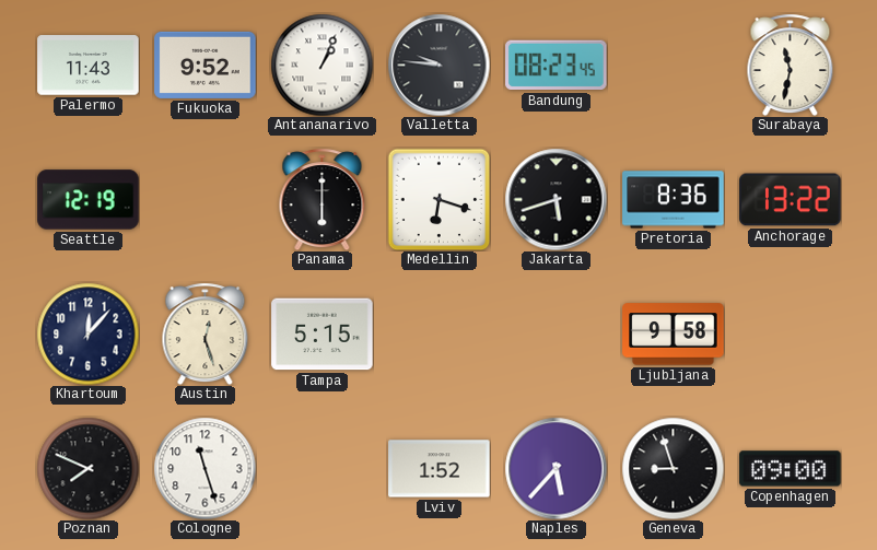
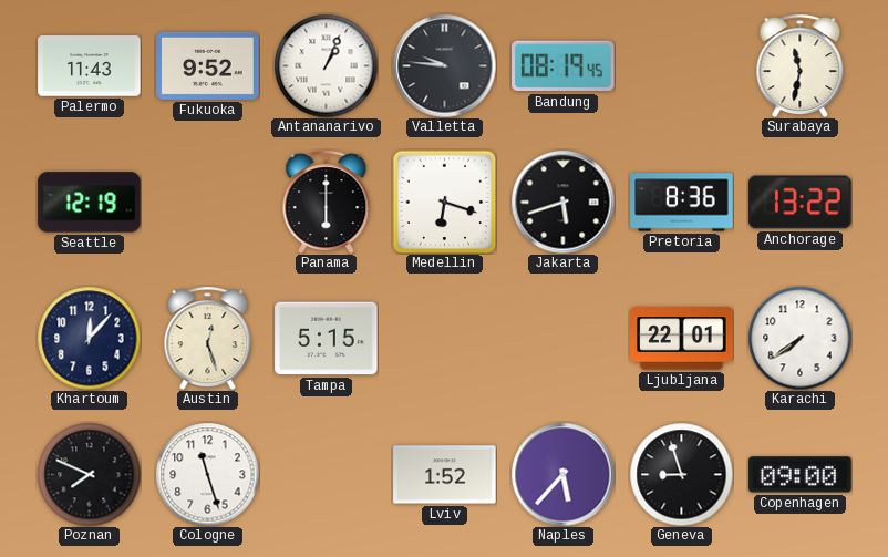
Bandung: 08:23 -> 08:19 (564, 66)
Ljubljana: 9:58 -> 22:01 (682, 339)
Karachi: none -> 7:39 (799, 338)
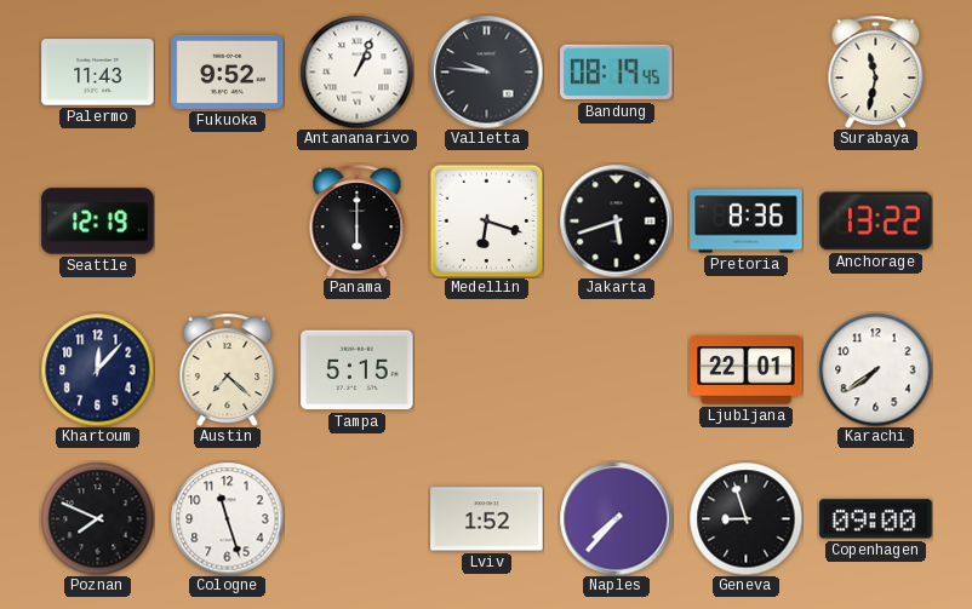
Austin: 12:27 -> 7:22 (228, 369)
Naples: 5:37 -> 7:37 (616, 518)
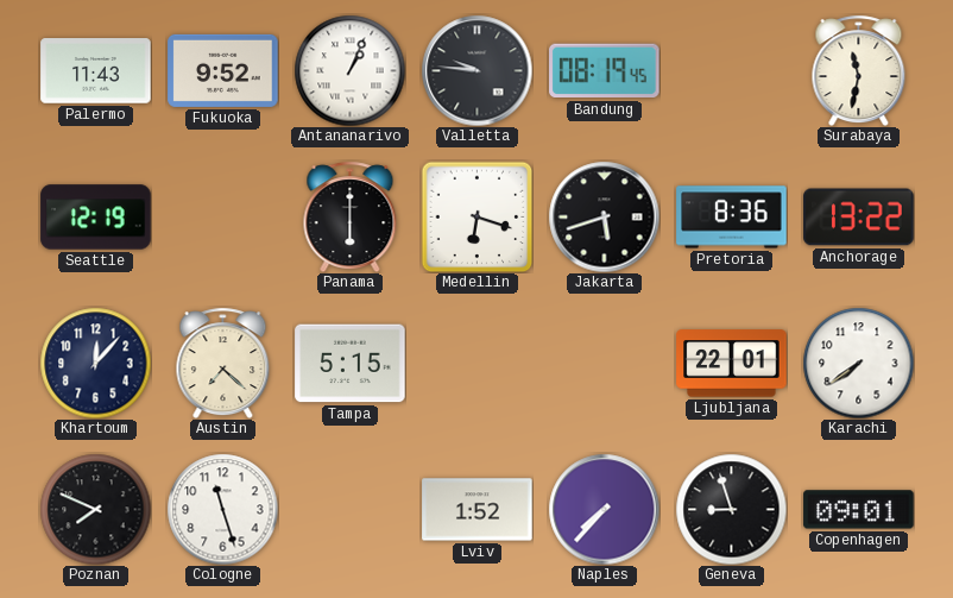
Copenhagen: 09:00 -> 09:01 (859, 510)
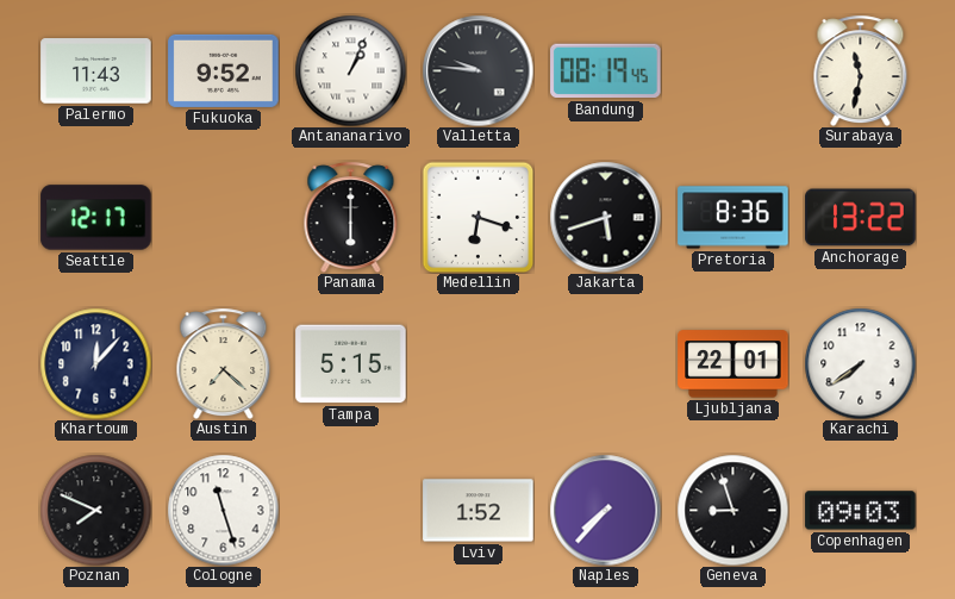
Seattle: 12:19 -> 12:17 (96, 218)
Copenhagen: 09:01 -> 09:03 (861, 511)
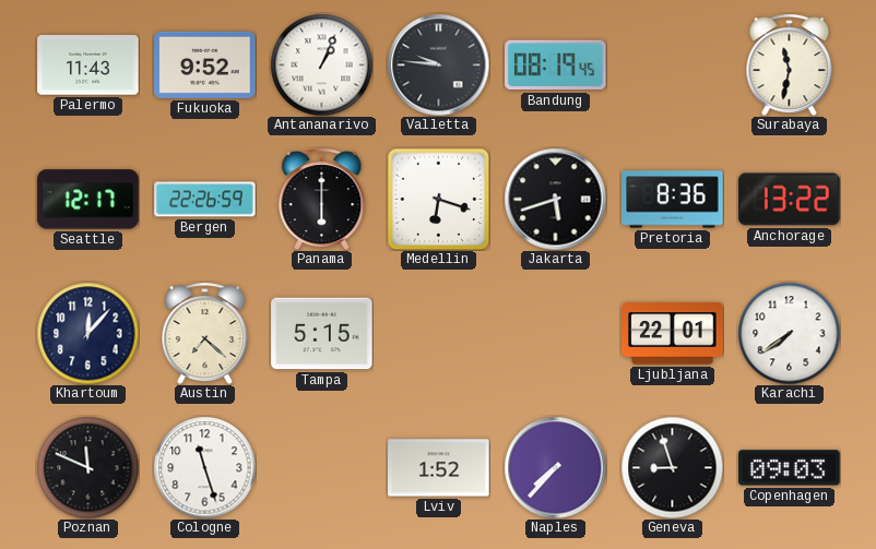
Bergen: none -> 22:26 (205, 200)
Poznan: 7:49 -> 11:49 (87, 467)
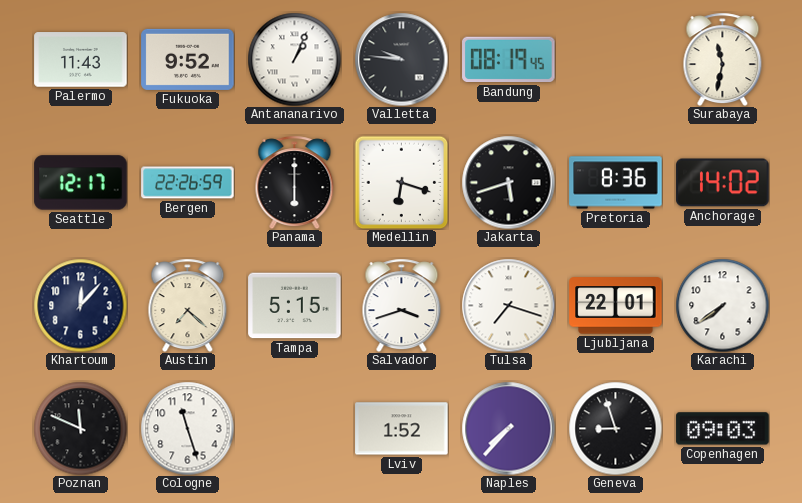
Anchorage: 13:22 -> 14:02 (723, 183)
Salvador: none -> 3:42 (402, 305)
Tulsa: none -> 7:18 (508, 305)
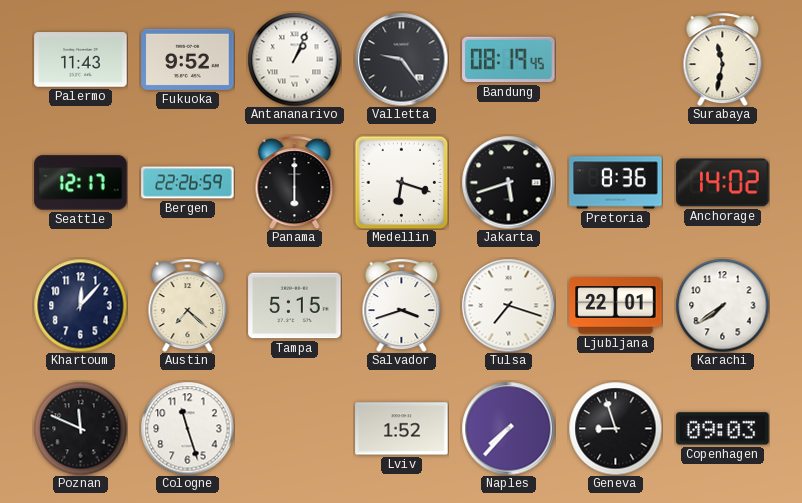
Valletta: 9:46 -> 9:24 (401, 59)
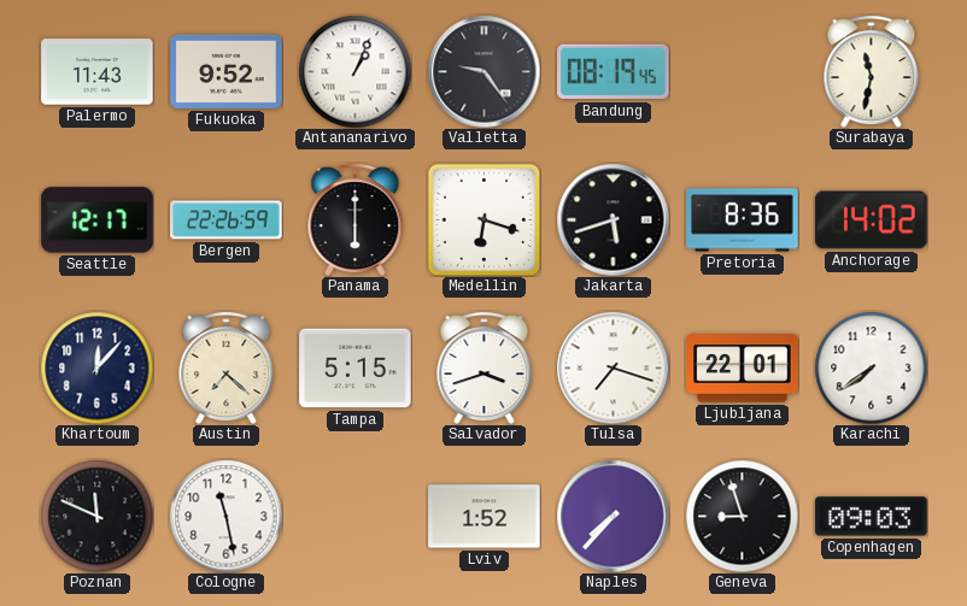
Cologne: 11:27 -> 11:28 (225, 516)
